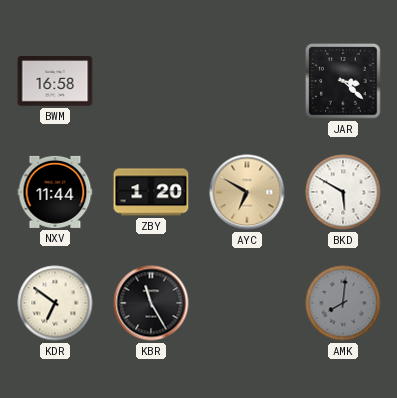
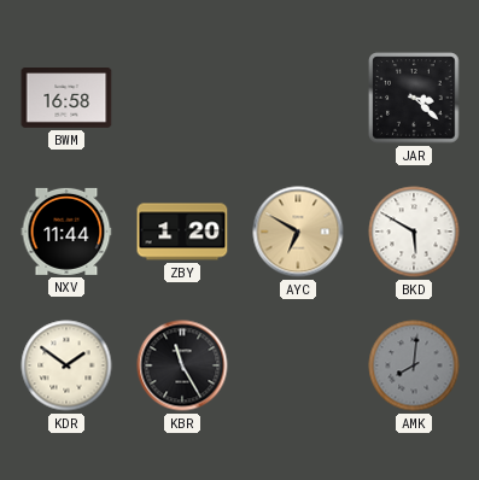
KDR: 6:51 -> 1:51 (66, 365)
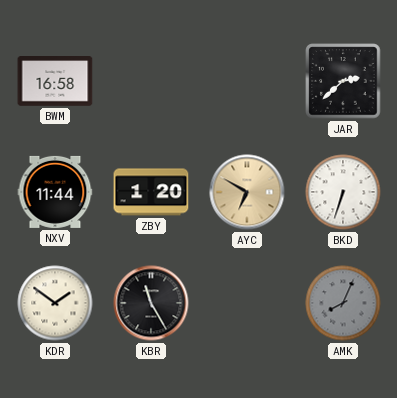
JAR: 3:22 -> 2:38 (343, 81)
BKD: 5:50 -> 6:33 (343, 192)
AMK: 8:01 -> 8:04 (343, 303)
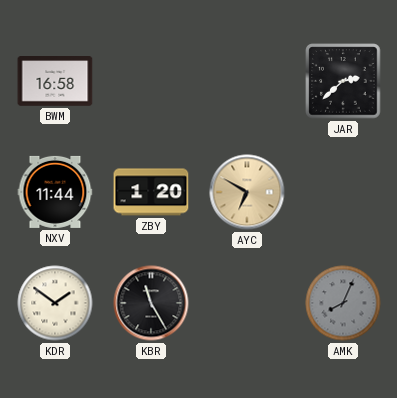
BKD: 6:33 -> none (343, 192)
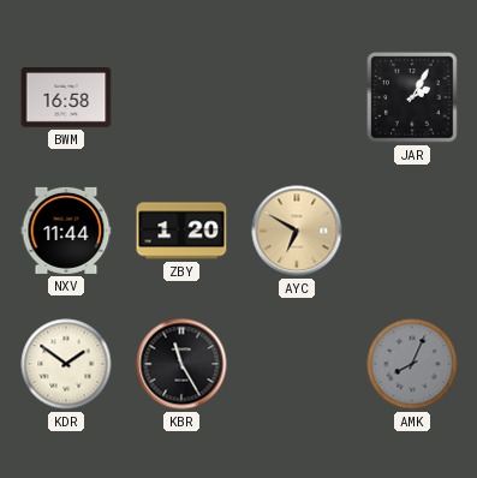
JAR: 2:38 -> 2:05 (412, 97)
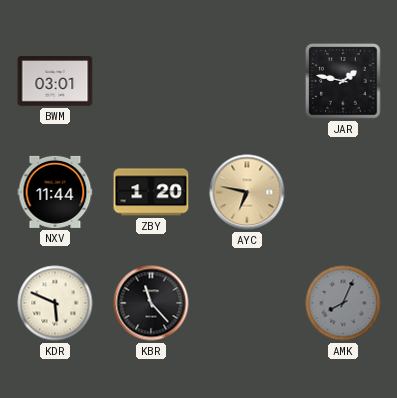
BWM: 16:58 -> 03:01 (55, 82)
JAR: 2:05 -> 1:47 (343, 81)
AYC: 6:50 -> 6:47 (247, 192)
KDR: 1:51 -> 5:49 (55, 303)
KBR: 11:25 -> 11:23 (151, 303)
